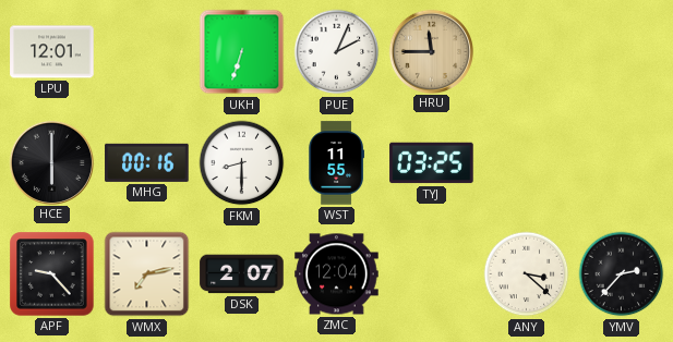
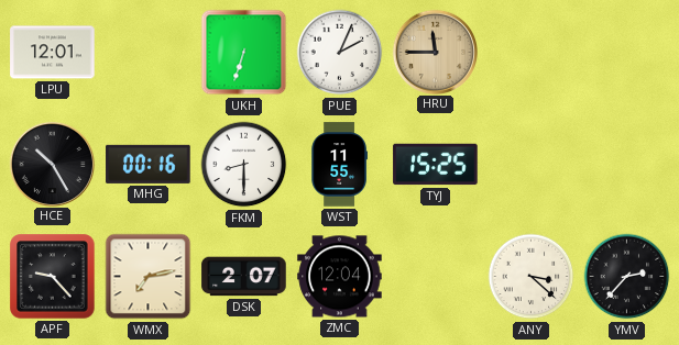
HCE: 6:00 -> 10:25 (52, 164)
TYJ: 03:25 -> 15:25 (436, 165)
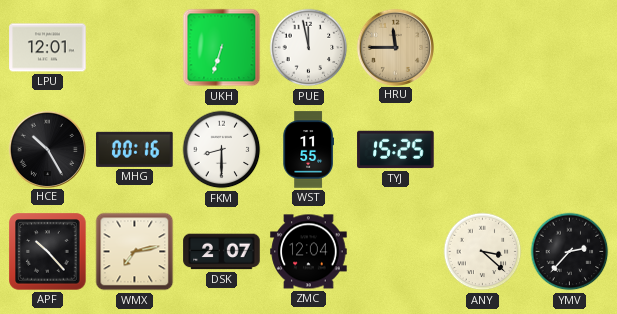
PUE: 2:04 -> 11:58 (309, 48)
APF: 9:23 -> 10:23 (48, 252)
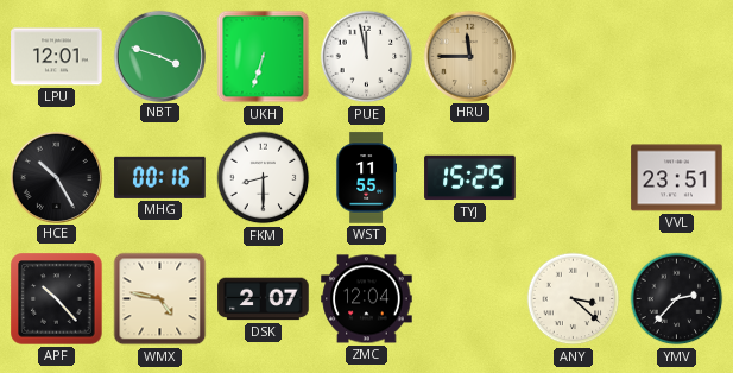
NBT: none -> 3:48 (159, 56)
VVL: none -> 23:51 (677, 178)
WMX: 7:13 -> 4:47 (160, 299)
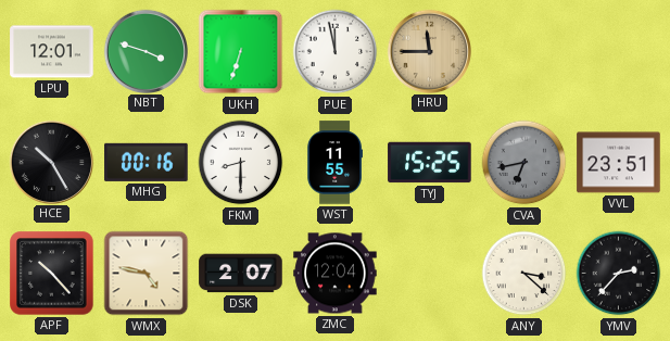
CVA: none -> 6:43 (524, 163)
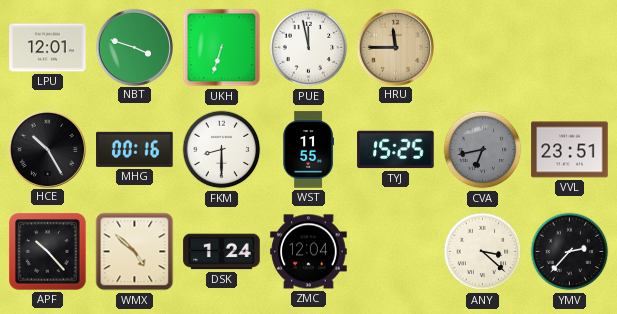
WMX: 4:47 -> 4:52 (135, 252)
DSK: 2:07 -> 1:24 (222, 252)
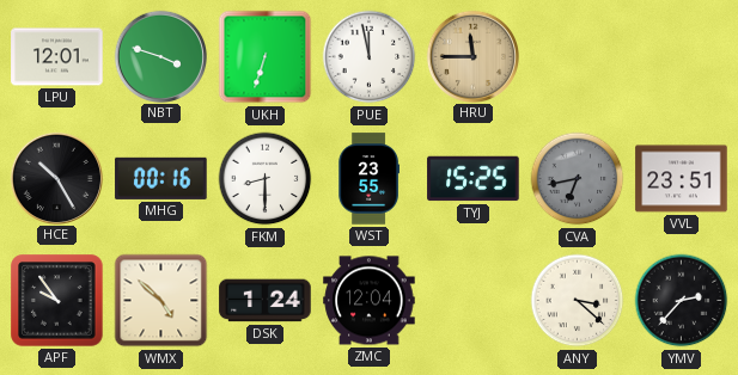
WST: 11:55 -> 23:55 (368, 179)
APF: 10:23 -> 9:54 (57, 301)
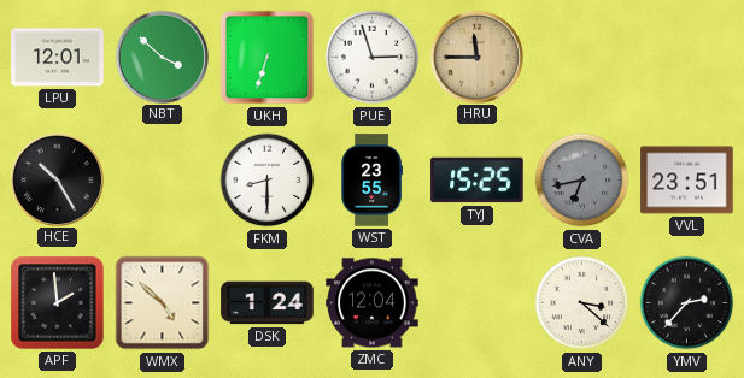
NBT: 3:48 -> 3:52 (162, 57)
PUE: 11:58 -> 2:57 (373, 58)
MHG: 00:16 -> none (161, 178)
APF: 9:54 -> 1:59 (58, 303)
